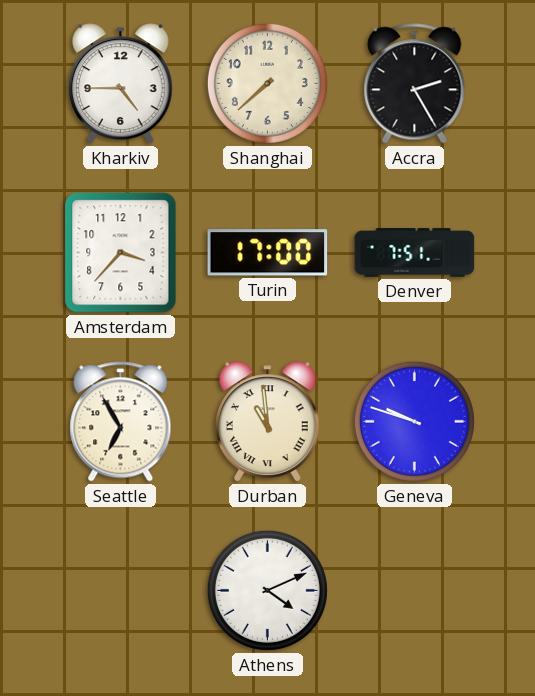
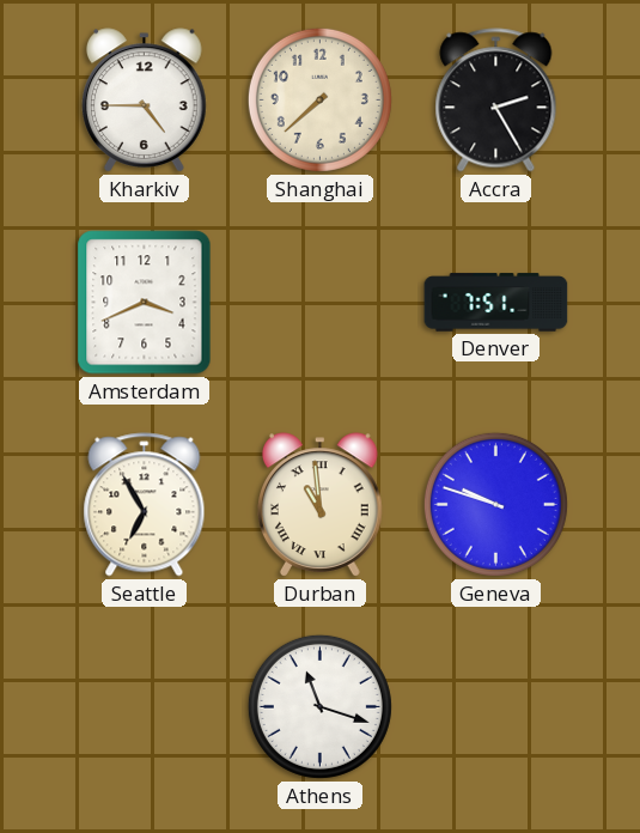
Amsterdam: 3:37 -> 3:41 (145, 303)
Turin: 17:00 -> none (268, 253)
Athens: 4:11 -> 11:18 (319, 706)
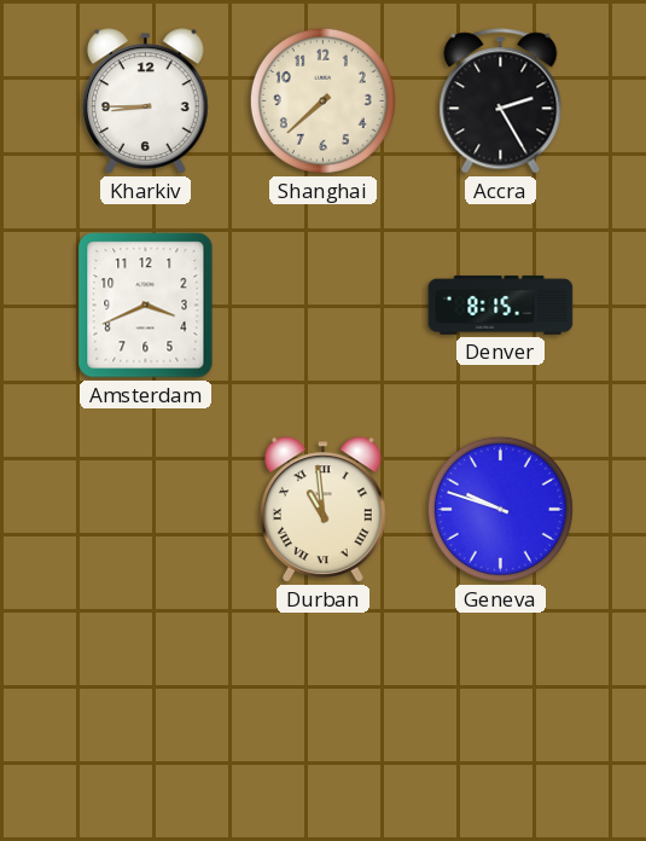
Kharkiv: 4:45 -> 8:45 (146, 101)
Denver: 7:51 -> 8:15 (501, 306)
Seattle: 6:55 -> none (145, 505)
Athens: 11:18 -> none (319, 706)
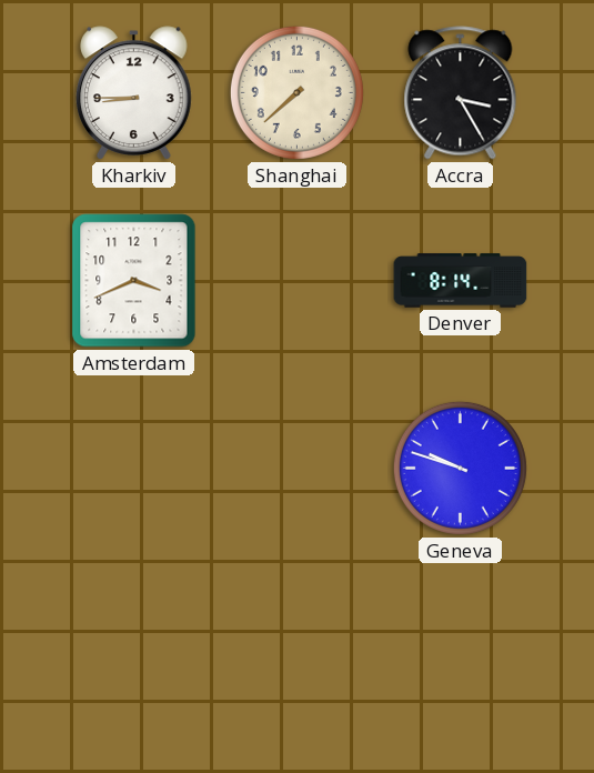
Accra: 2:25 -> 3:25 (461, 93)
Denver: 8:15 -> 8:14 (461, 281)
Durban: 10:59 -> none (324, 510)
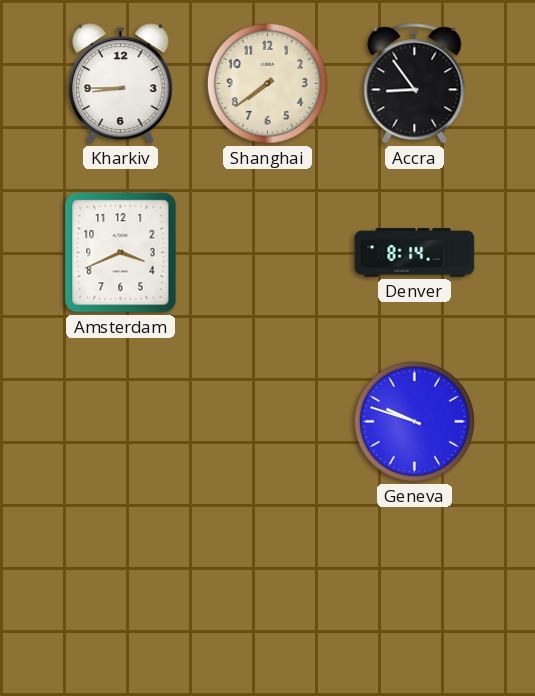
Shanghai: 7:38 -> 7:39 (267, 83)
Accra: 3:25 -> 8:54 (415, 84)
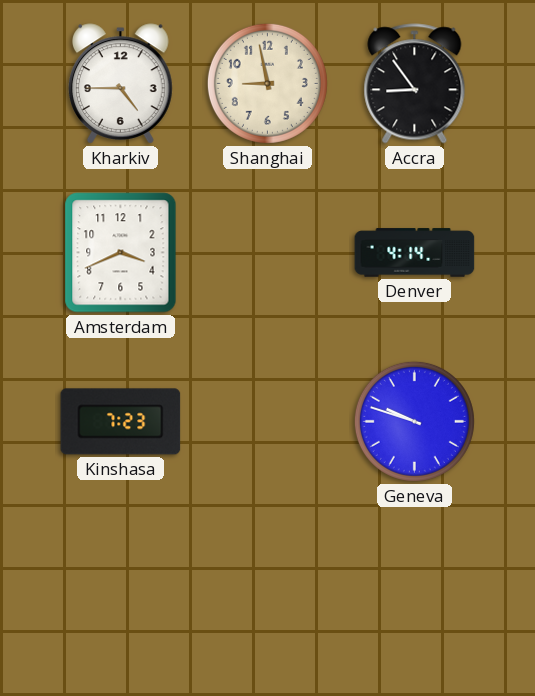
Kharkiv: 8:45 -> 4:45 (121, 84)
Shanghai: 7:39 -> 8:58 (267, 83)
Denver: 8:14 -> 4:14 (415, 253)
Kinshasa: none -> 7:23 (121, 422)
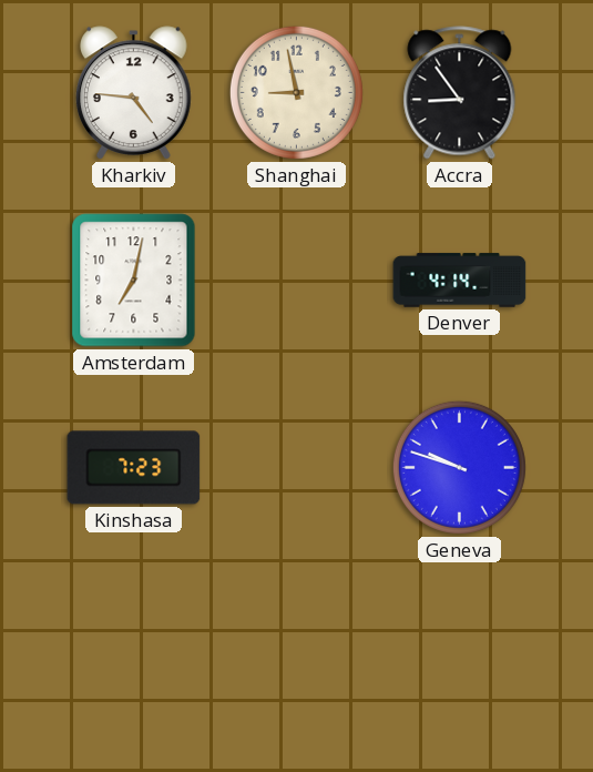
Kharkiv: 4:45 -> 4:46 (134, 93)
Amsterdam: 3:41 -> 7:02 (134, 281)
